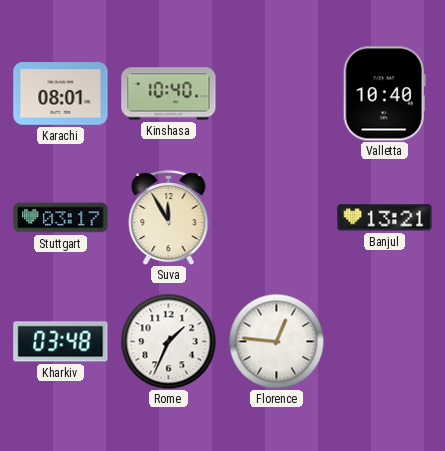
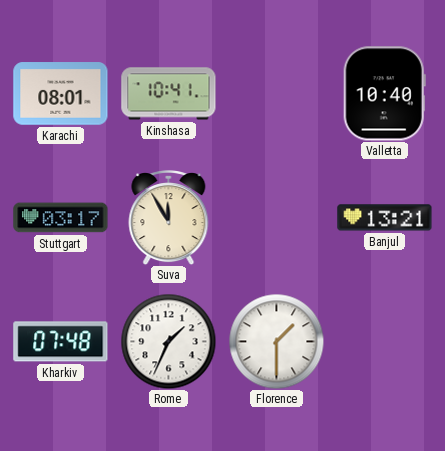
Kinshasa: 10:40 -> 10:41 (169, 94)
Kharkiv: 03:48 -> 07:48 (61, 342)
Florence: 12:46 -> 1:30 (276, 341)
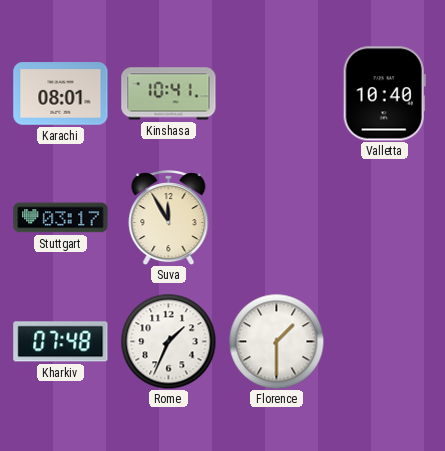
Banjul: 13:21 -> none (385, 218)
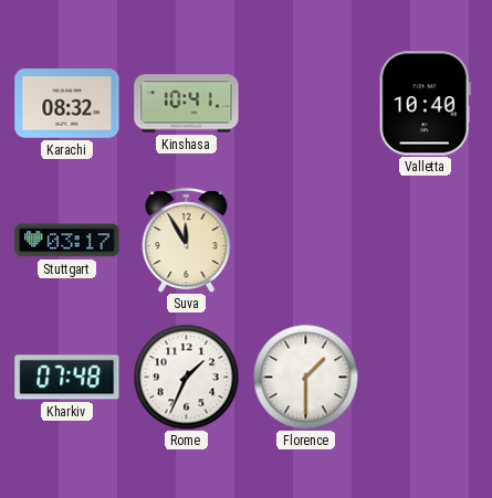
Karachi: 08:01 -> 08:32 (67, 104)
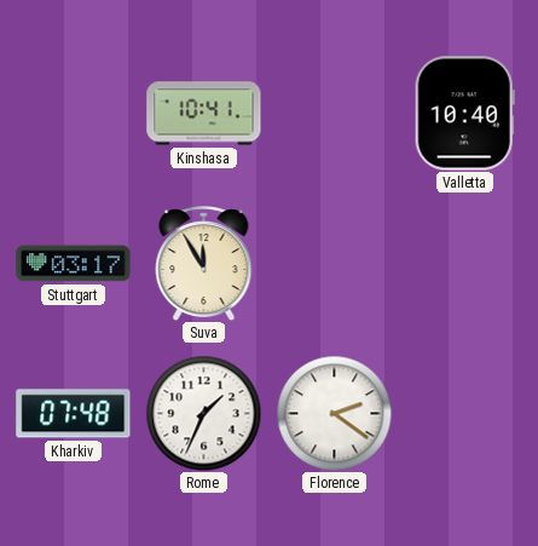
Karachi: 08:32 -> none (67, 104)
Florence: 1:30 -> 2:21 (334, 413)
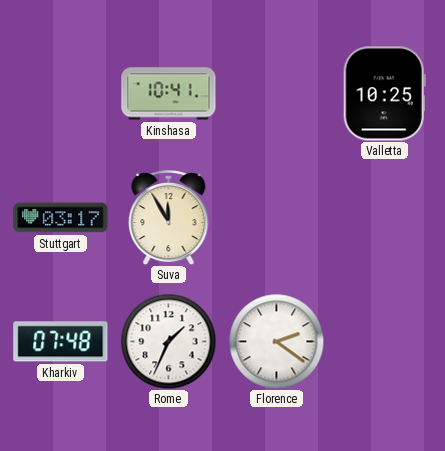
Valletta: 10:40 -> 10:25 (384, 94)
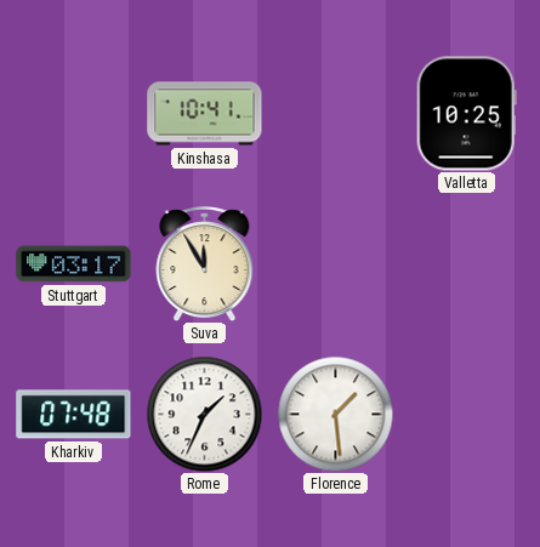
Florence: 2:21 -> 1:29 (335, 414)
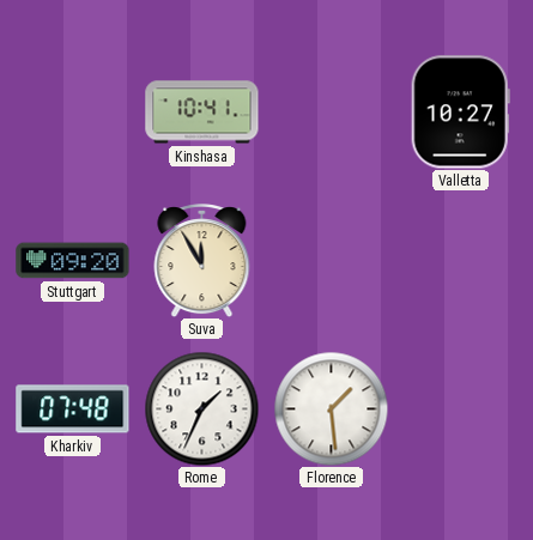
Valletta: 10:25 -> 10:27 (460, 113)
Stuttgart: 03:17 -> 09:20 (73, 261)
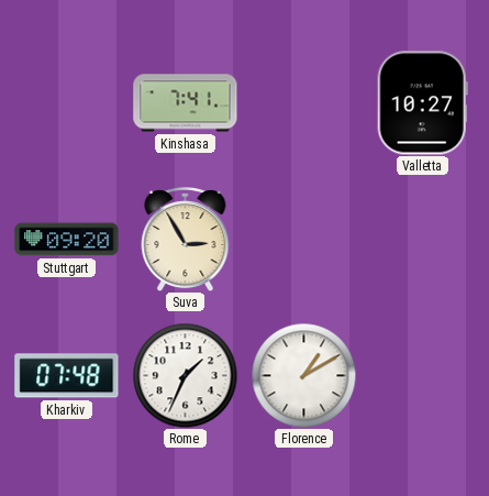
Kinshasa: 10:41 -> 7:41 (186, 103)
Suva: 11:55 -> 2:55 (186, 240)
Florence: 1:29 -> 1:10 (303, 375)
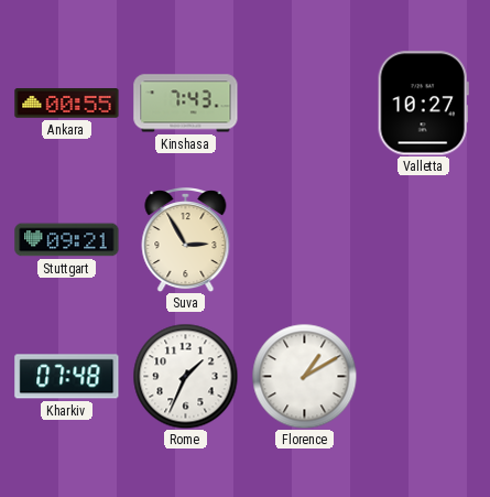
Ankara: none -> 00:55 (67, 104)
Kinshasa: 7:41 -> 7:43 (186, 104)
Stuttgart: 09:20 -> 09:21 (67, 240)
